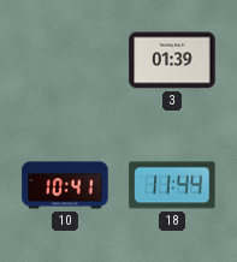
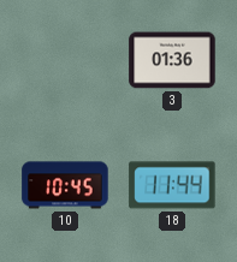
3: 01:39 -> 01:36 (172, 60)
10: 10:41 -> 10:45 (65, 185)
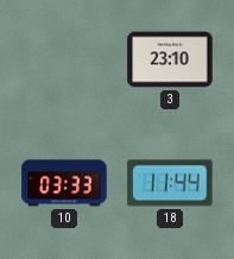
3: 01:36 -> 23:10 (170, 59)
10: 10:45 -> 03:33 (64, 183)
